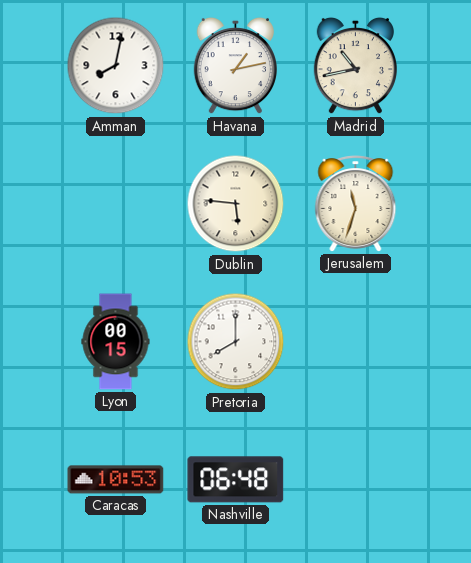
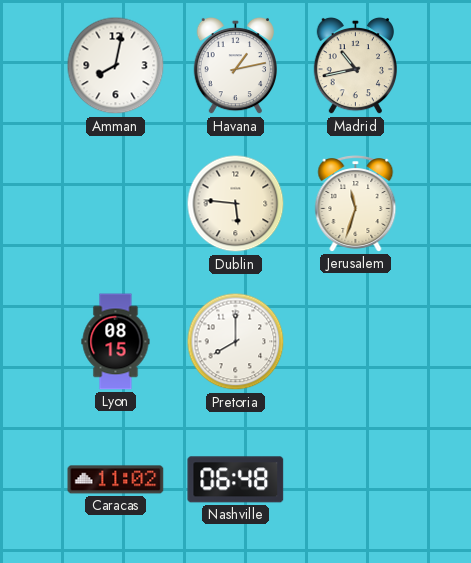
Lyon: 00:15 -> 08:15 (116, 342)
Caracas: 10:53 -> 11:02 (116, 480)
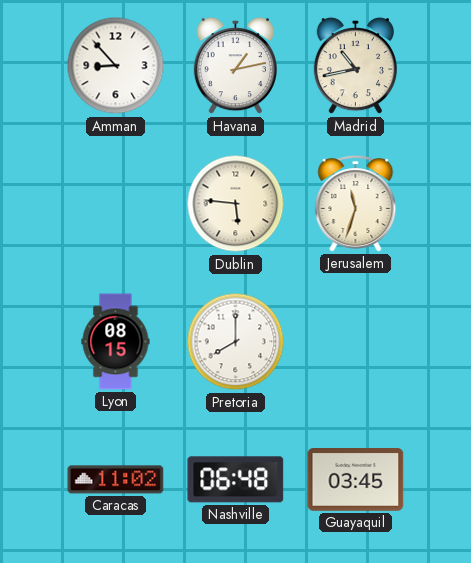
Amman: 8:02 -> 8:53 (116, 66)
Guayaquil: none -> 03:45 (356, 480)
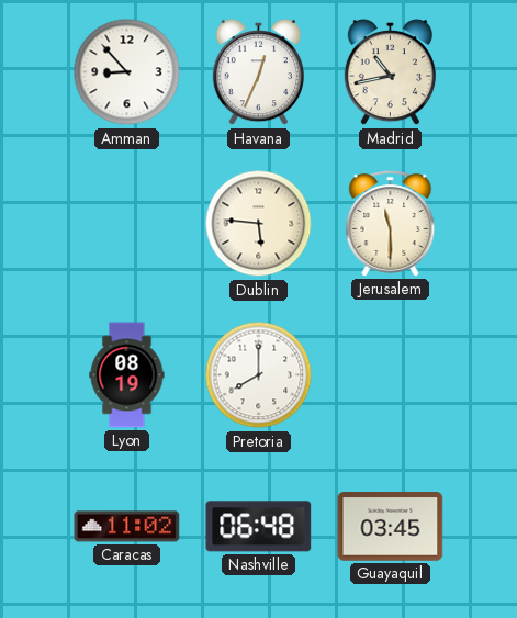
Havana: 1:13 -> 12:34 (258, 72)
Jerusalem: 11:33 -> 11:30 (391, 224)
Lyon: 08:15 -> 08:19 (127, 375)
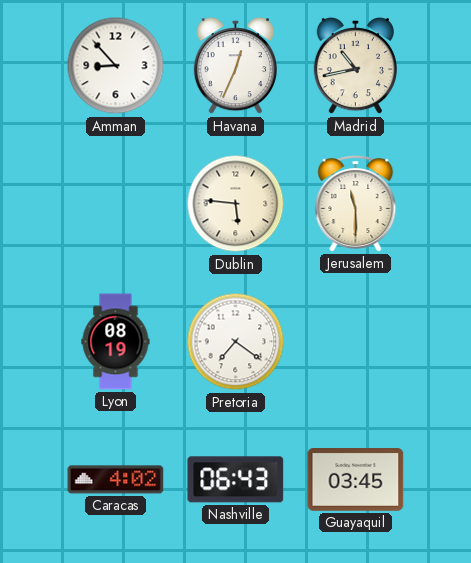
Pretoria: 8:00 -> 7:21 (236, 342)
Caracas: 11:02 -> 4:02 (116, 480)
Nashville: 06:48 -> 06:43 (236, 480)
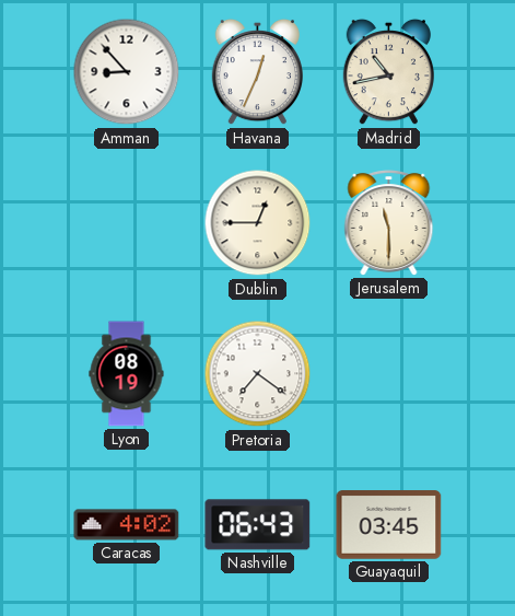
Dublin: 5:46 -> 12:45 (258, 223)
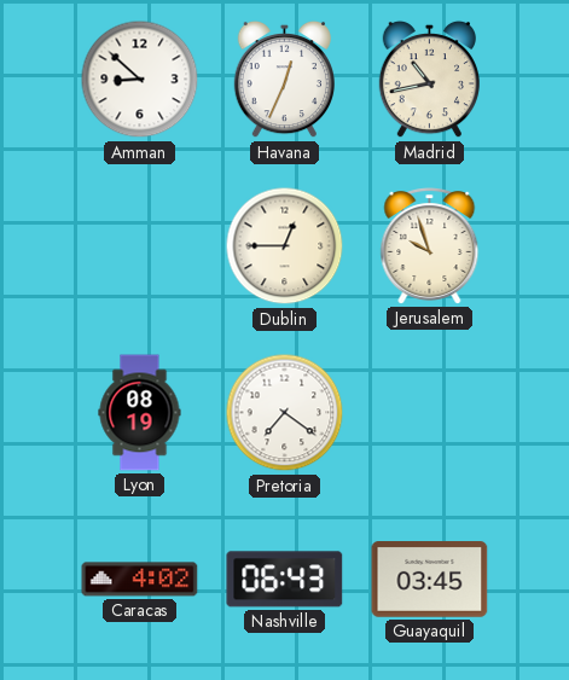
Amman: 8:53 -> 8:52 (140, 80)
Jerusalem: 11:30 -> 9:57 (430, 246)
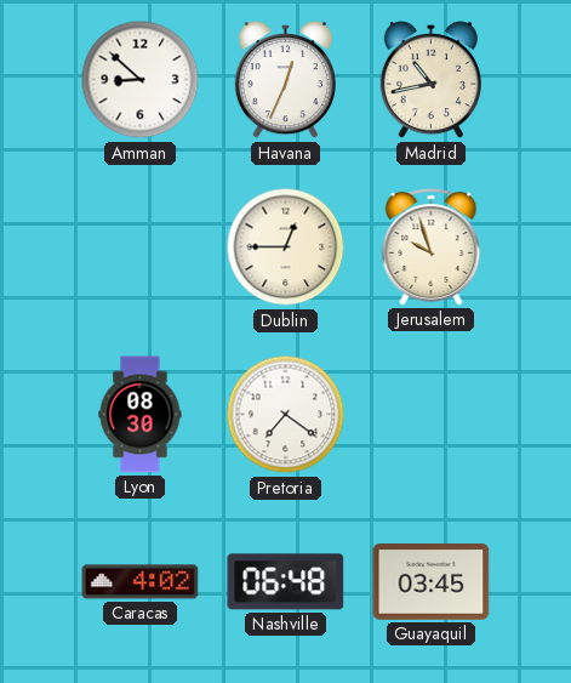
Lyon: 08:19 -> 08:30 (141, 415)
Nashville: 06:43 -> 06:48 (286, 582)
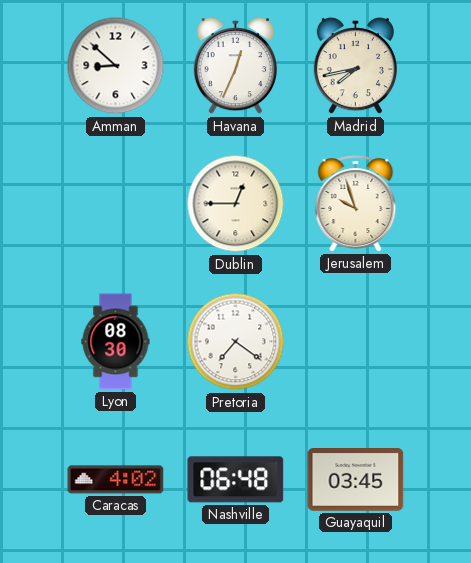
Madrid: 10:43 -> 7:43 (355, 66)
